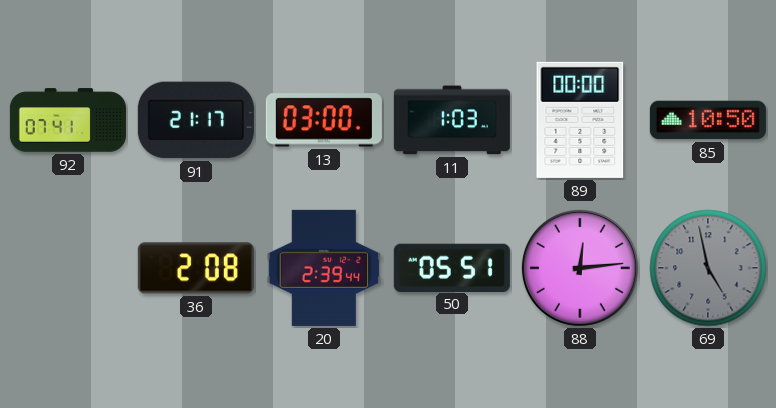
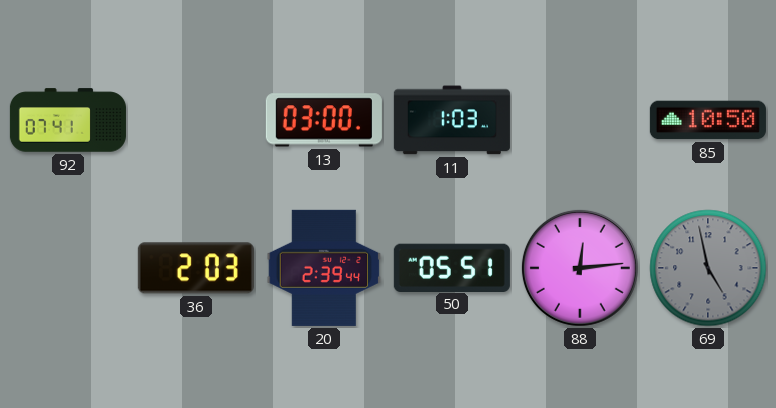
91: 21:17 -> none (196, 120)
89: 00:00 -> none (580, 120)
36: 2:08 -> 2:03 (196, 268)
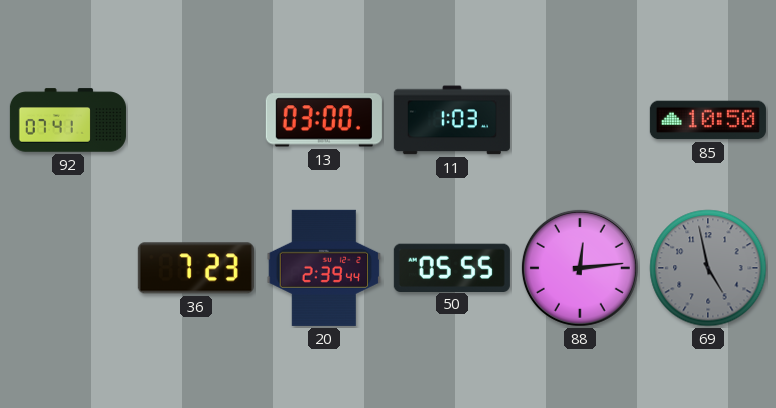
36: 2:03 -> 7:23 (196, 268)
50: 05:51 -> 05:55 (452, 267)
